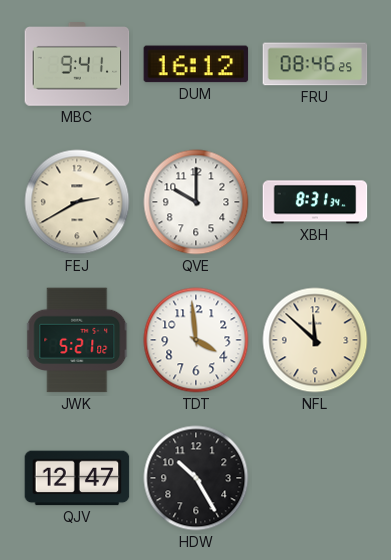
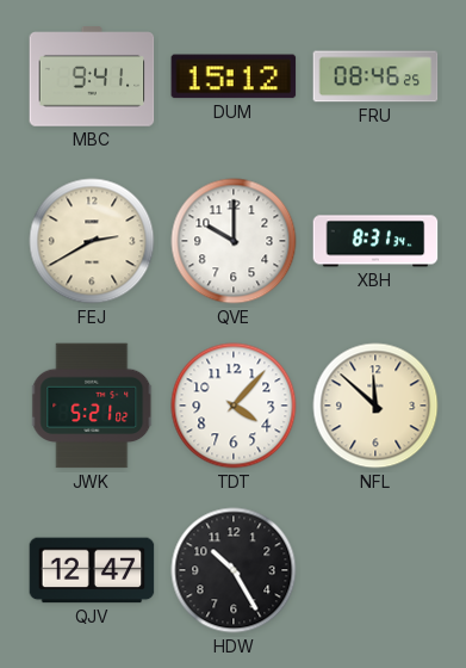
DUM: 16:12 -> 15:12 (234, 76)
TDT: 3:59 -> 4:07 (234, 406)
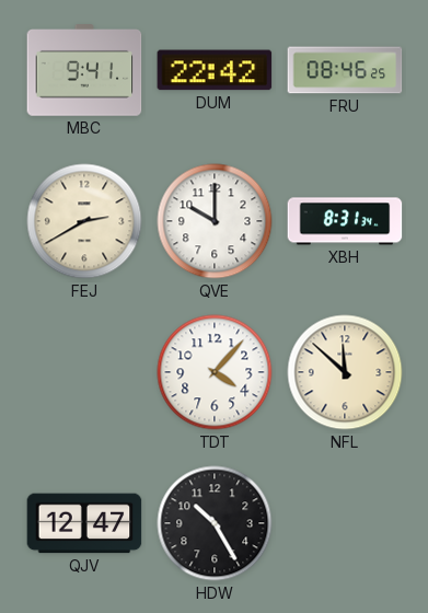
DUM: 15:12 -> 22:42 (215, 70)
JWK: 5:21 -> none (93, 406)
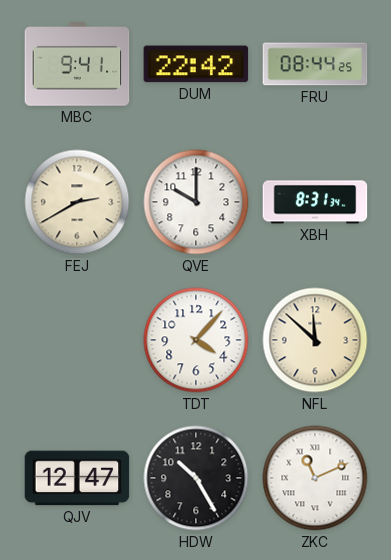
FRU: 08:46 -> 08:44 (315, 64)
ZKC: none -> 11:11 (315, 478)
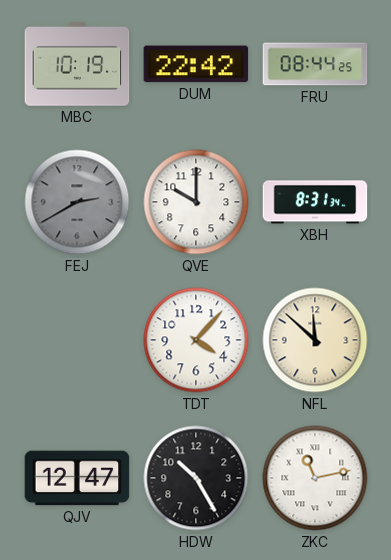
MBC: 9:41 -> 10:19 (77, 64)
FEJ dial: cream -> grey (77, 202)
ZKC: 11:11 -> 11:13 (315, 478)
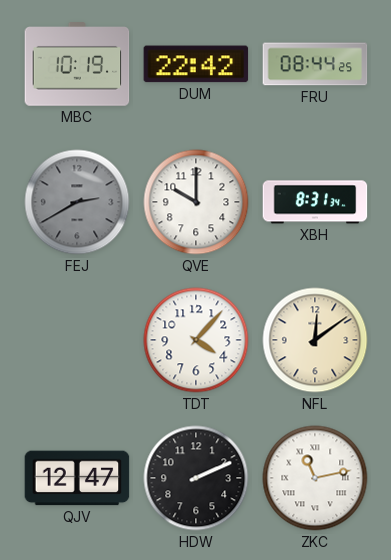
NFL: 11:52 -> 12:09 (315, 340)
HDW: 10:25 -> 2:11 (196, 478)
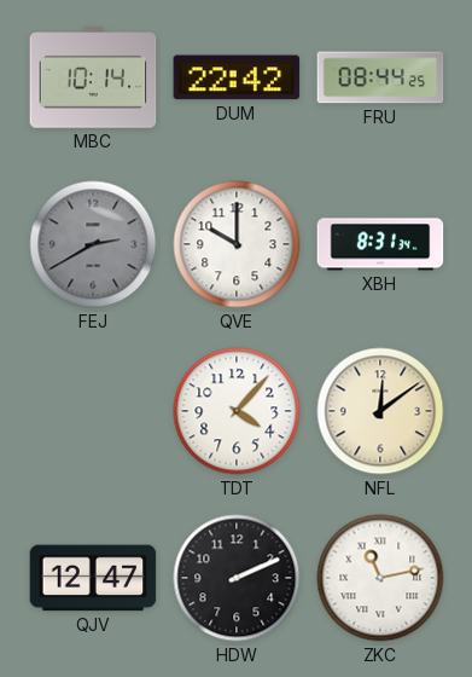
MBC: 10:19 -> 10:14 (93, 77)
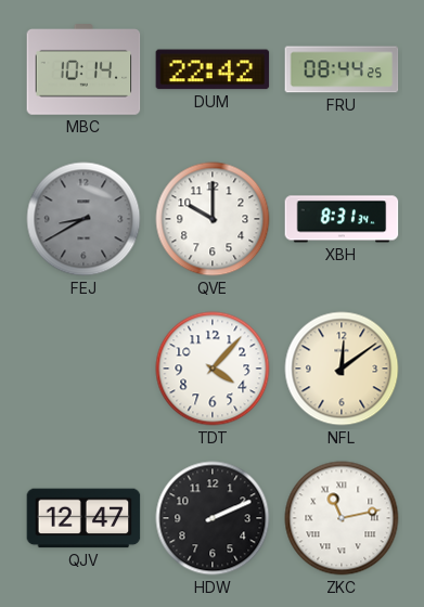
FEJ: 2:40 -> 8:40 (83, 219)
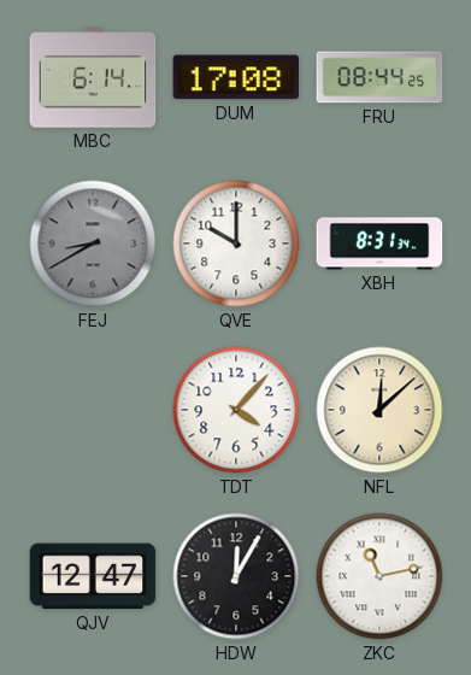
MBC: 10:14 -> 6:14 (93, 77)
DUM: 22:42 -> 17:08 (236, 77)
NFL: 12:09 -> 12:08 (379, 410)
HDW: 2:11 -> 12:05 (236, 576)
